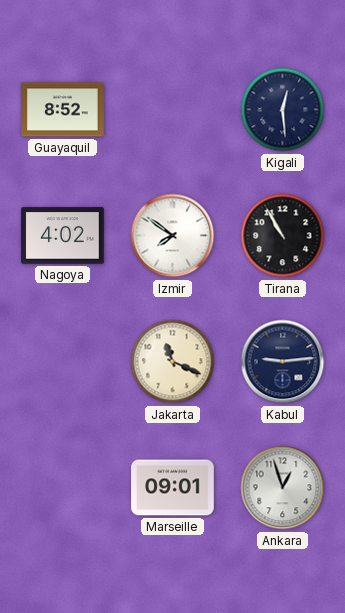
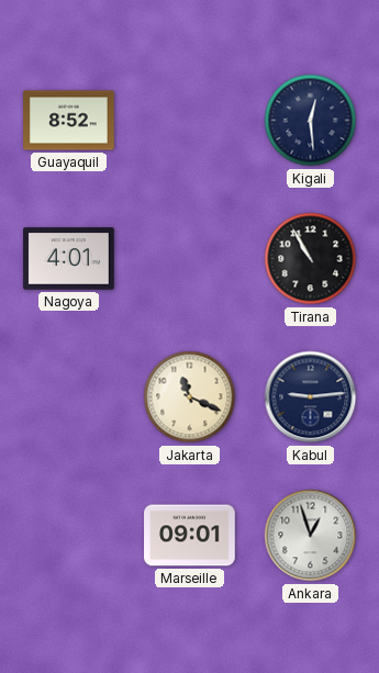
Nagoya: 4:02 -> 4:01 (69, 259)
Izmir: 7:51 -> none (173, 236)
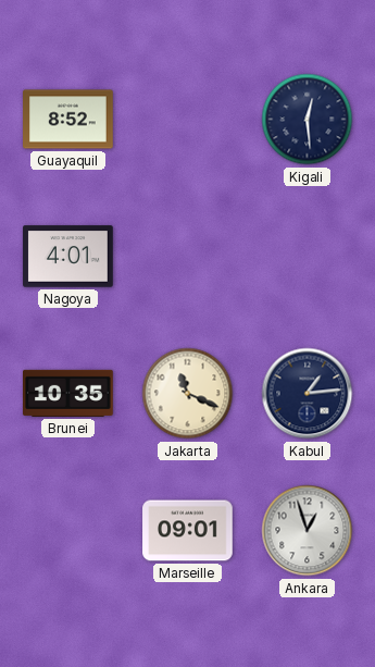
Tirana: 10:55 -> none (311, 259)
Brunei: none -> 10:35 (68, 393)
Kabul: 9:14 -> 1:14 (308, 394)
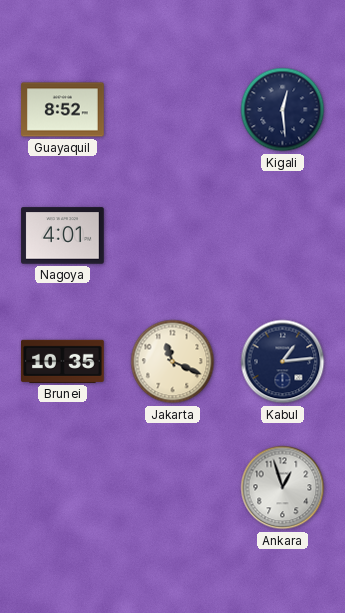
Marseille: 09:01 -> none (188, 531)
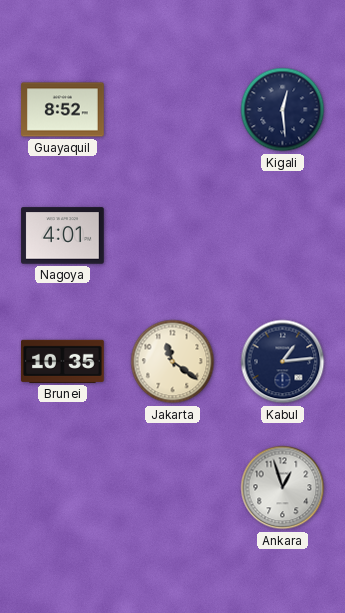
Jakarta: 11:19 -> 11:21 (173, 362)
